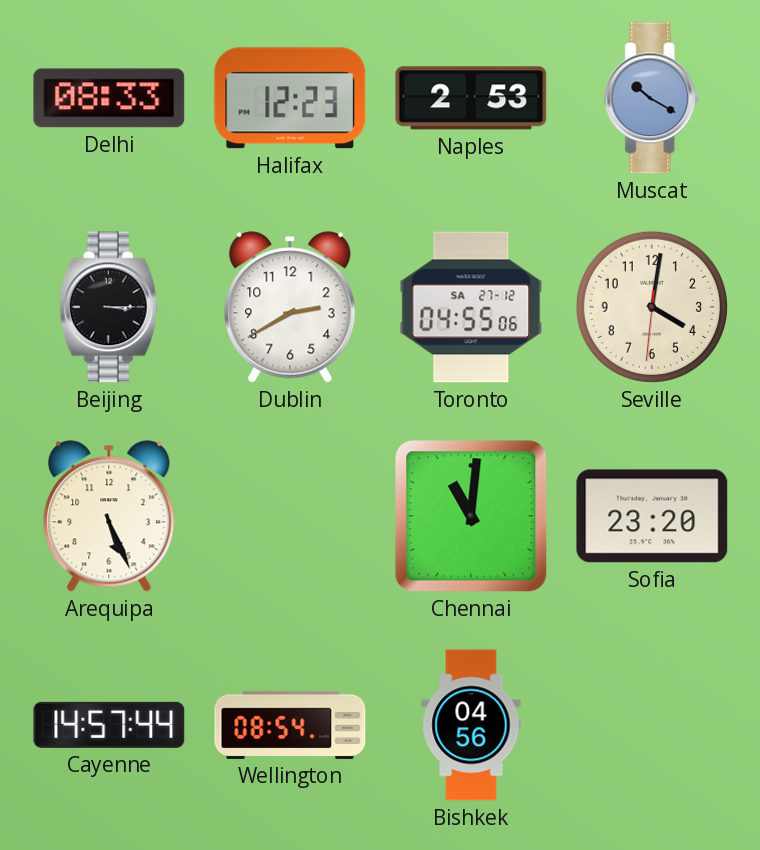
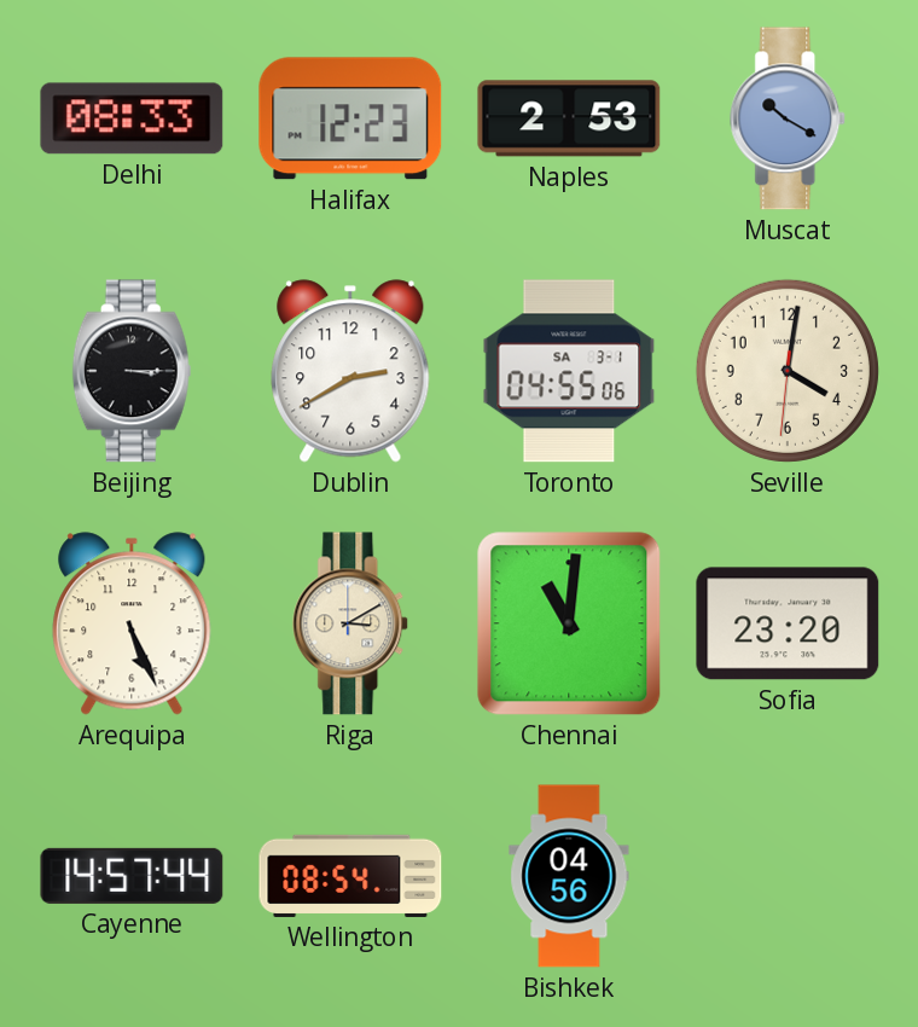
Toronto date: SA 27-12 -> SA 3-1 (569, 371)
Riga: none -> 3:10 (351, 623)
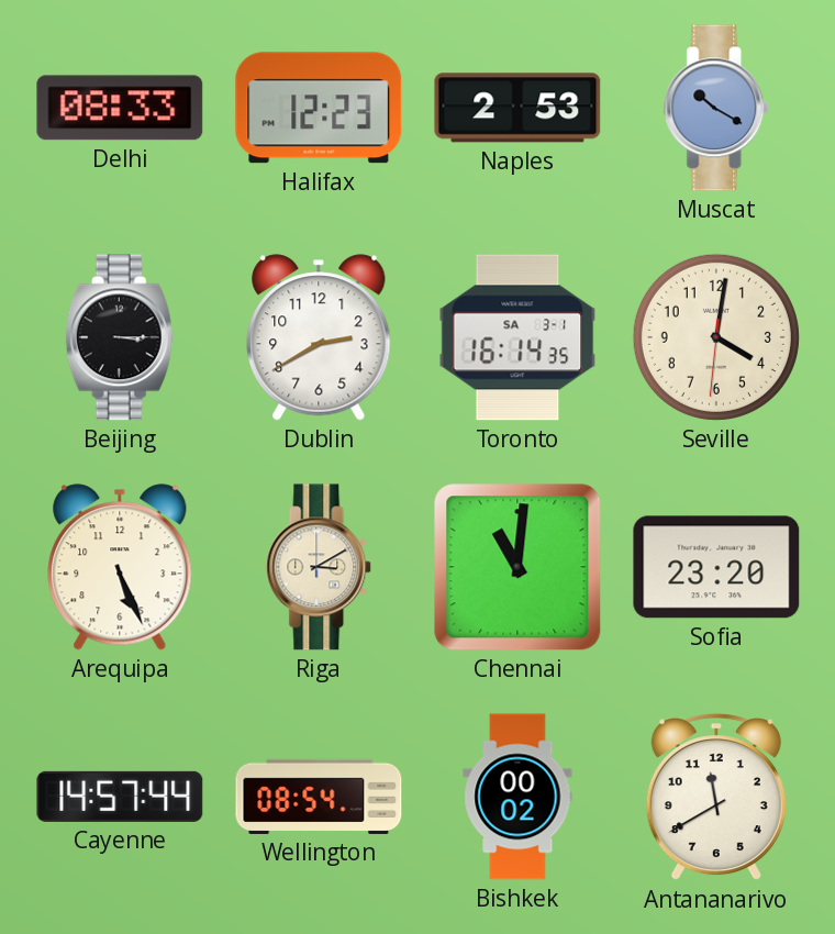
Toronto: 04:55 -> 16:14 (517, 337)
Bishkek: 04:56 -> 00:02 (517, 797)
Antananarivo: none -> 11:40 (716, 798)
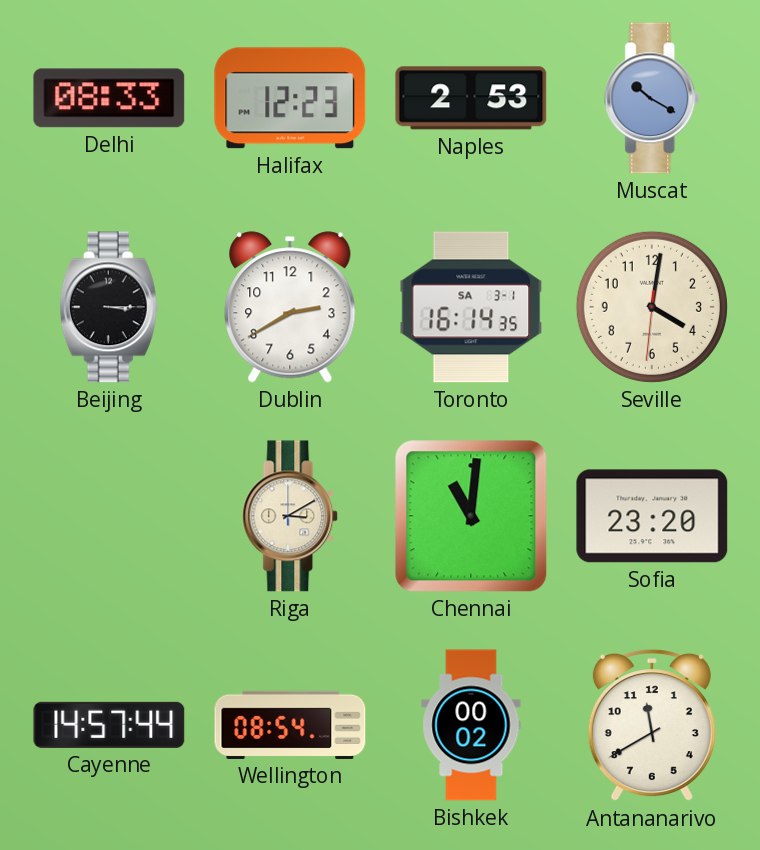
Arequipa: 5:26 -> none (120, 567)
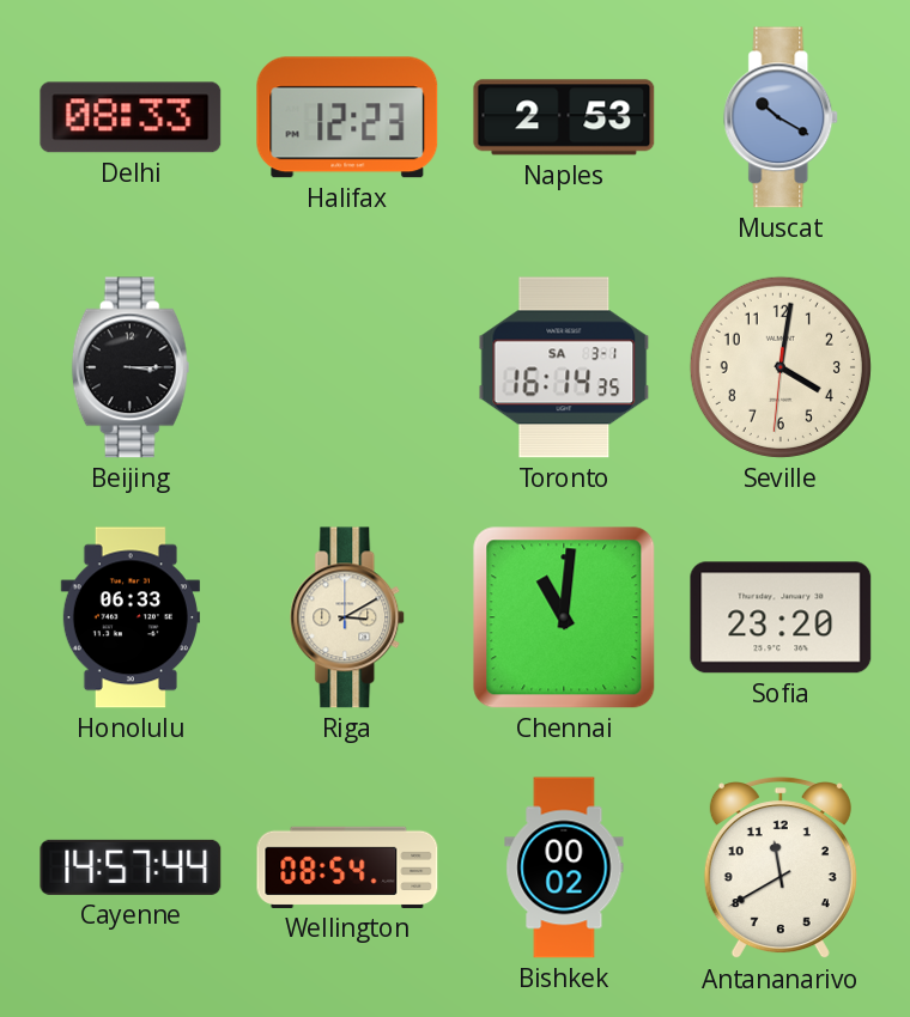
Dublin: 2:40 -> none (290, 307)
Honolulu: none -> 06:33 (131, 617)
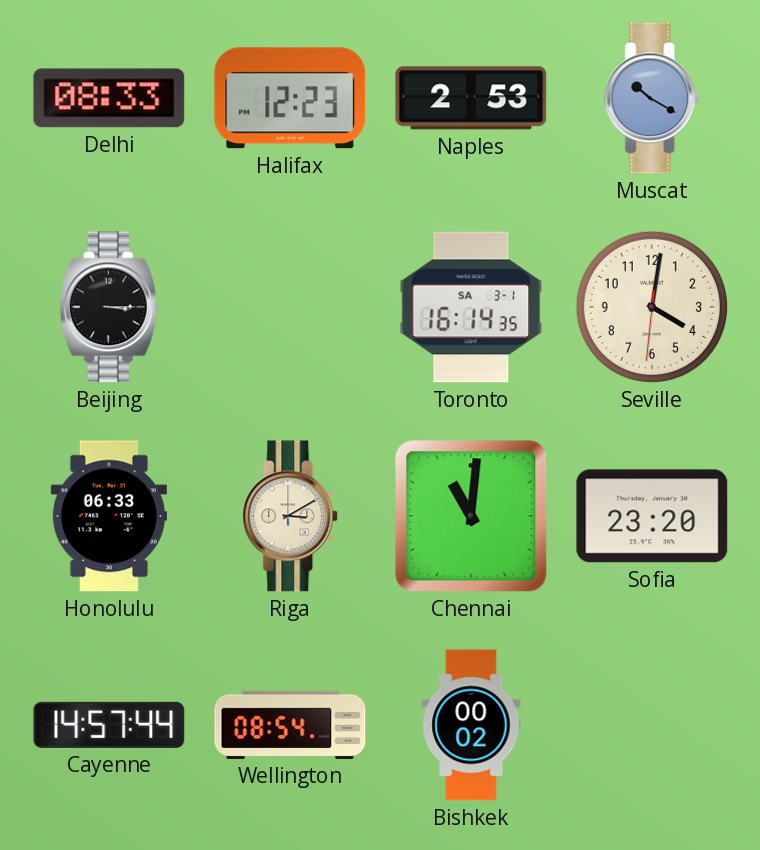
Antananarivo: 11:40 -> none (781, 869)
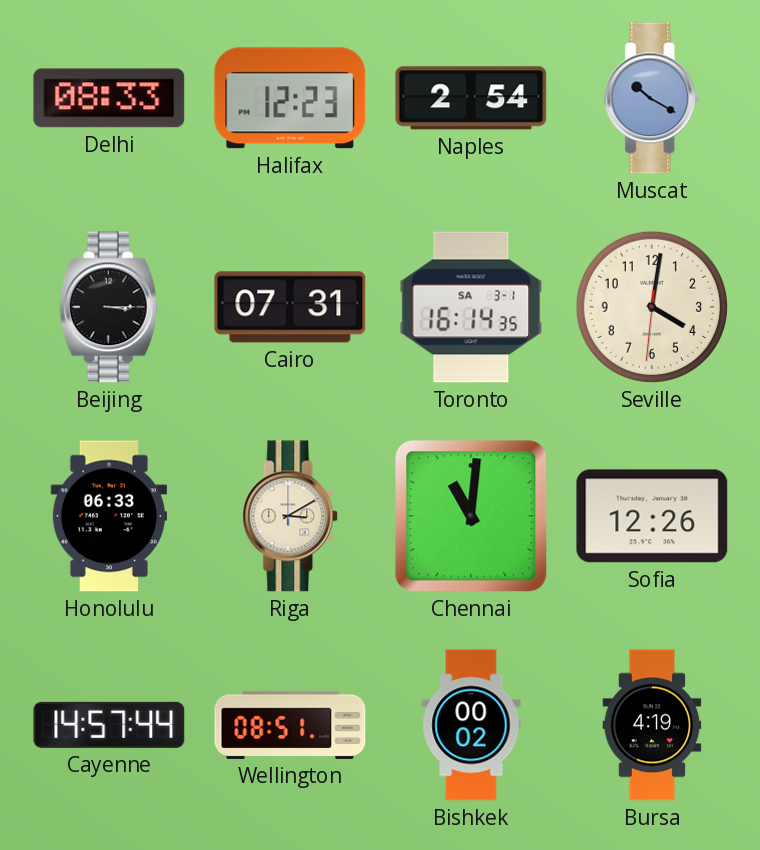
Naples: 2:53 -> 2:54 (471, 98)
Cairo: none -> 07:31 (290, 307)
Sofia: 23:20 -> 12:26 (652, 516)
Wellington: 08:54 -> 08:51 (290, 725)
Bursa: none -> 4:19 (652, 725)
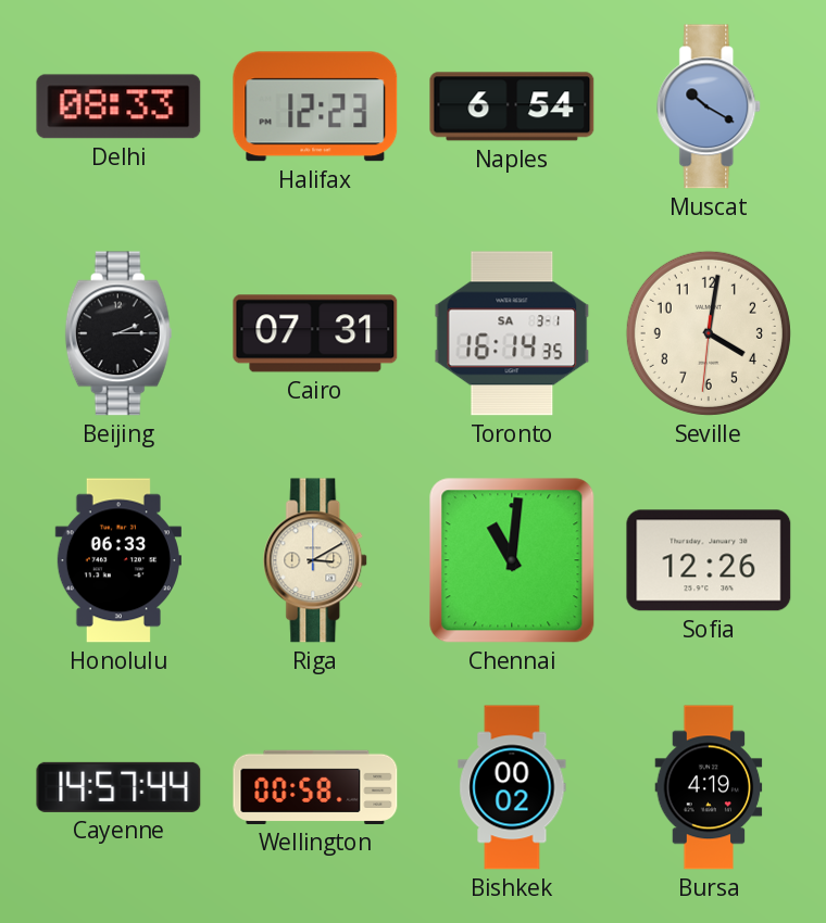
Naples: 2:54 -> 6:54 (512, 106)
Beijing: 3:15 -> 2:15 (118, 333)
Wellington: 08:51 -> 00:58 (315, 787)
